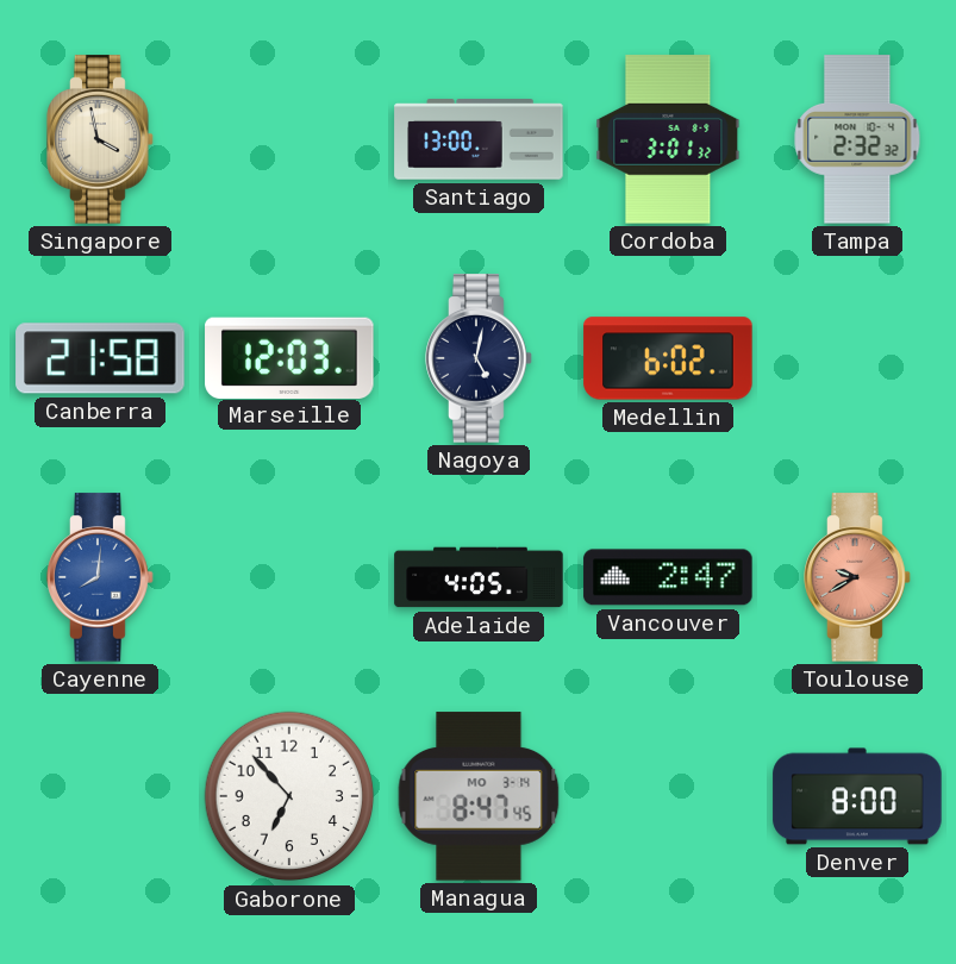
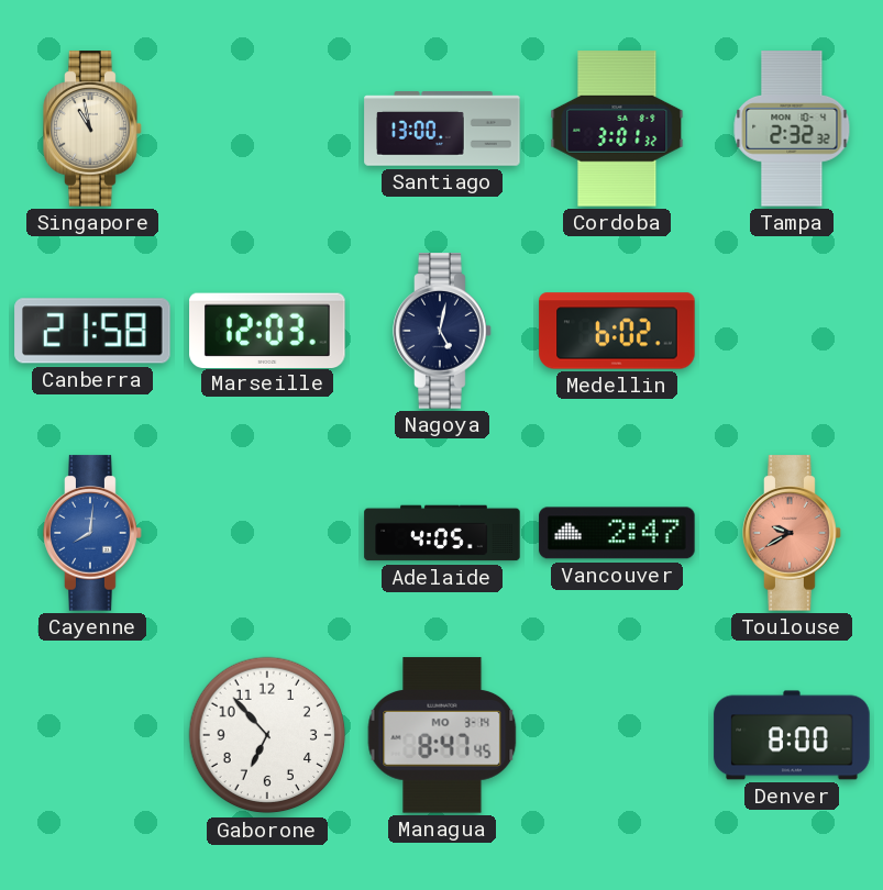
Singapore: 3:58 -> 10:58 (92, 129)
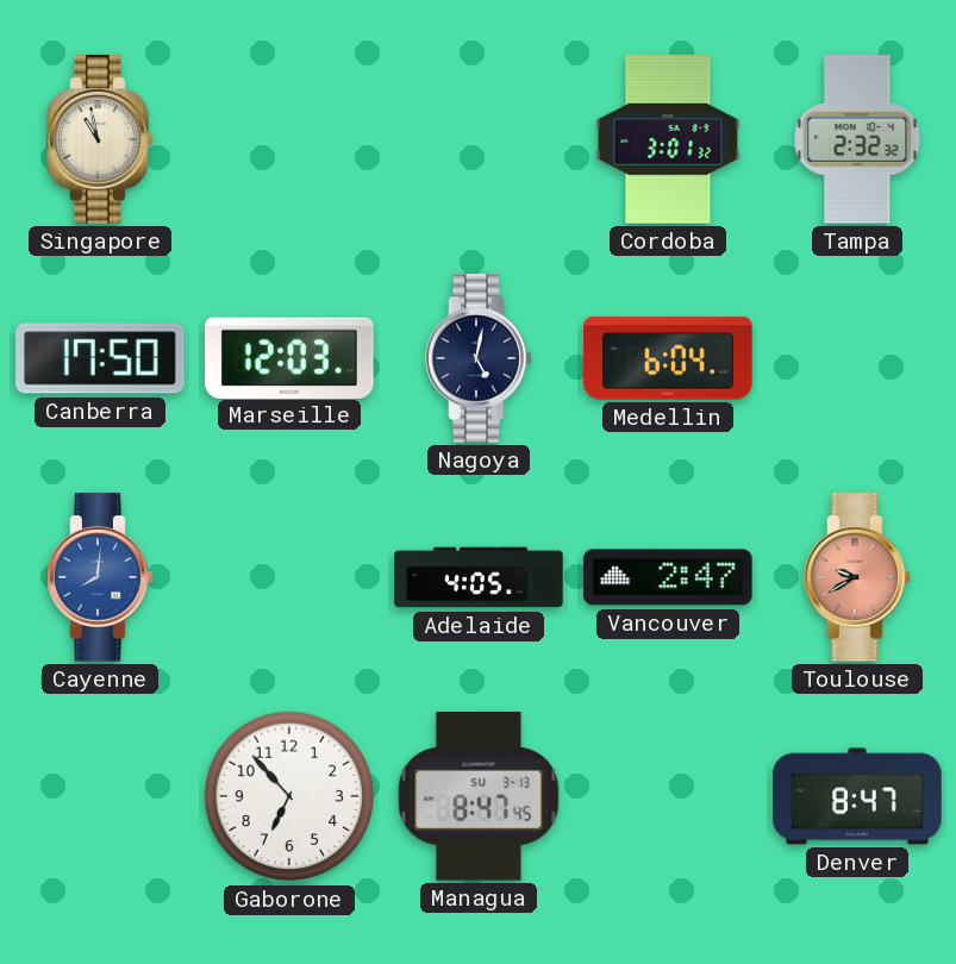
Santiago: 13:00 -> none (442, 129)
Canberra: 21:58 -> 17:50 (100, 358)
Medellin: 6:02 -> 6:04 (668, 358)
Managua date: MO 3-14 -> SU 3-13 (479, 796)
Denver: 8:00 -> 8:47 (857, 796)
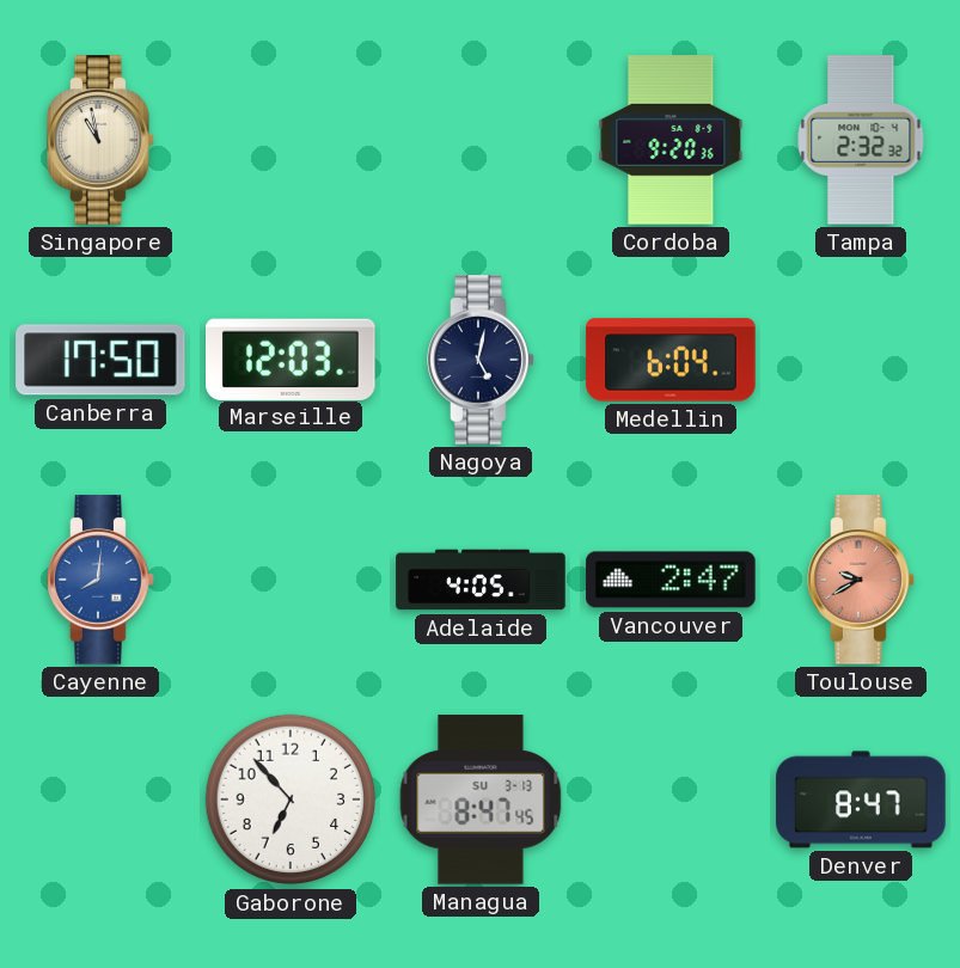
Cordoba: 3:01 -> 9:20 (671, 140)
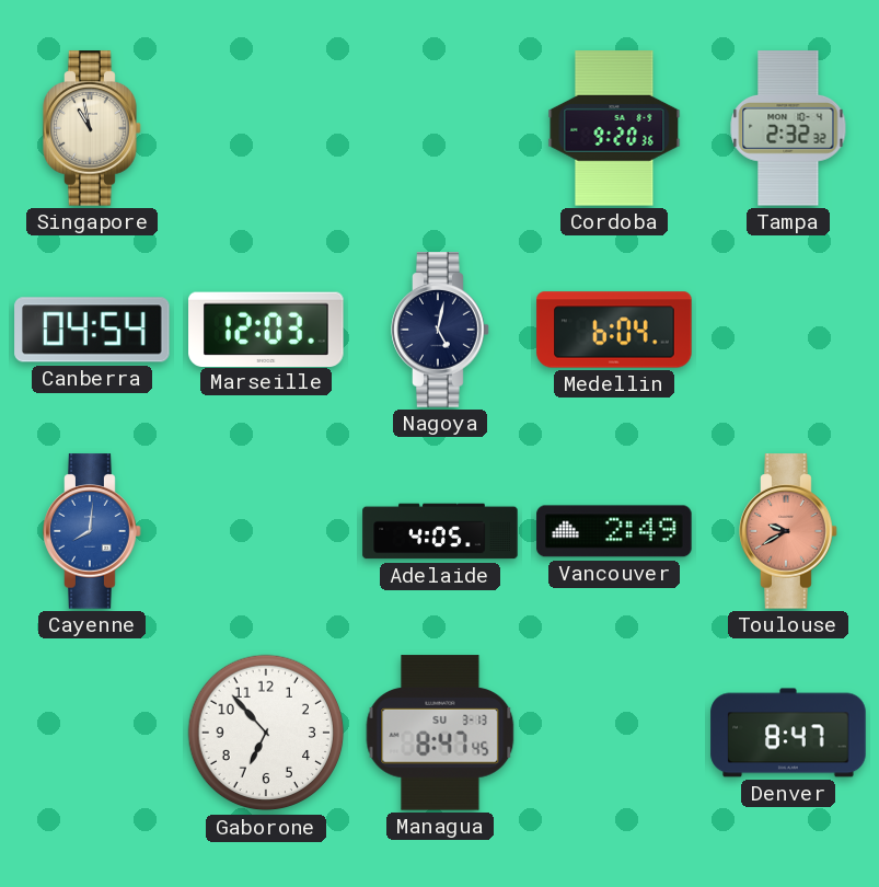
Canberra: 17:50 -> 04:54 (92, 330)
Vancouver: 2:47 -> 2:49 (614, 531)
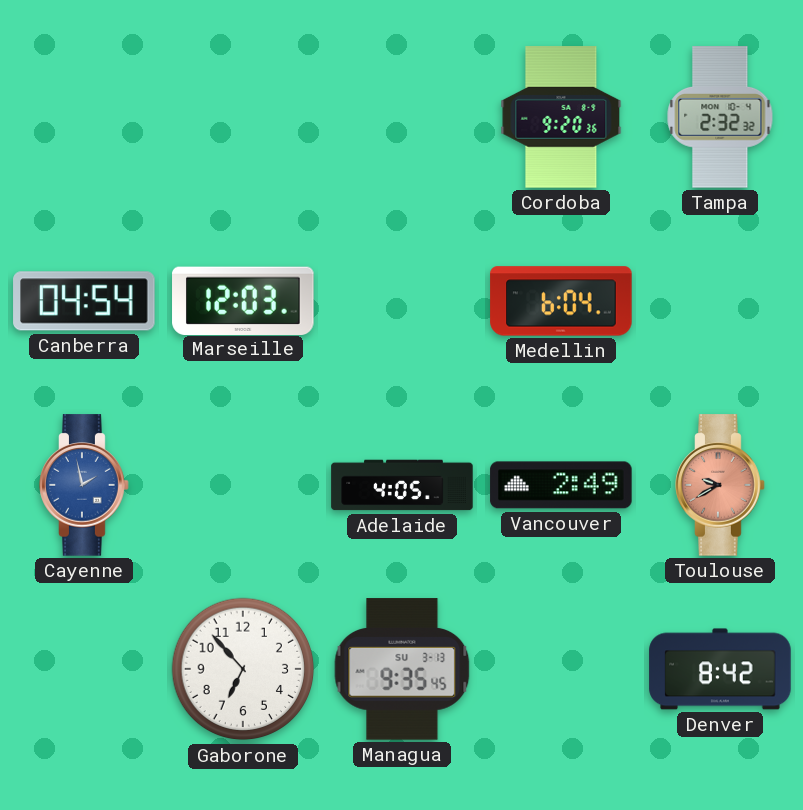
Singapore: 10:58 -> none (92, 128)
Nagoya: 5:02 -> none (440, 330)
Cayenne: 8:01 -> 1:58 (84, 485)
Managua: 8:47 -> 9:35 (402, 669)
Denver: 8:47 -> 8:42 (720, 669)
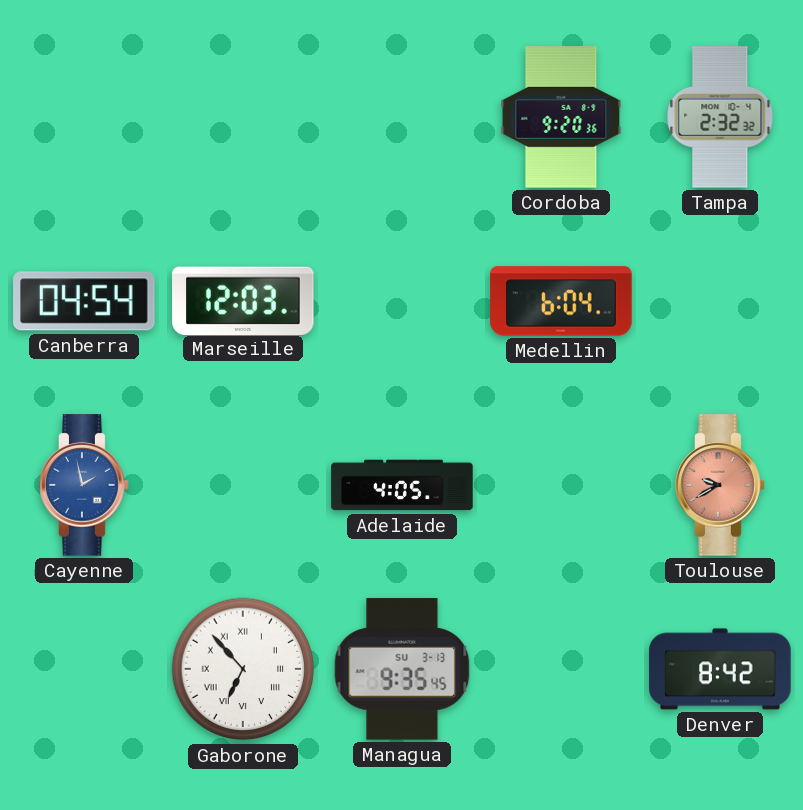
Vancouver: 2:49 -> none (561, 485)
Gaborone numerals: Arabic -> Roman (243, 669)
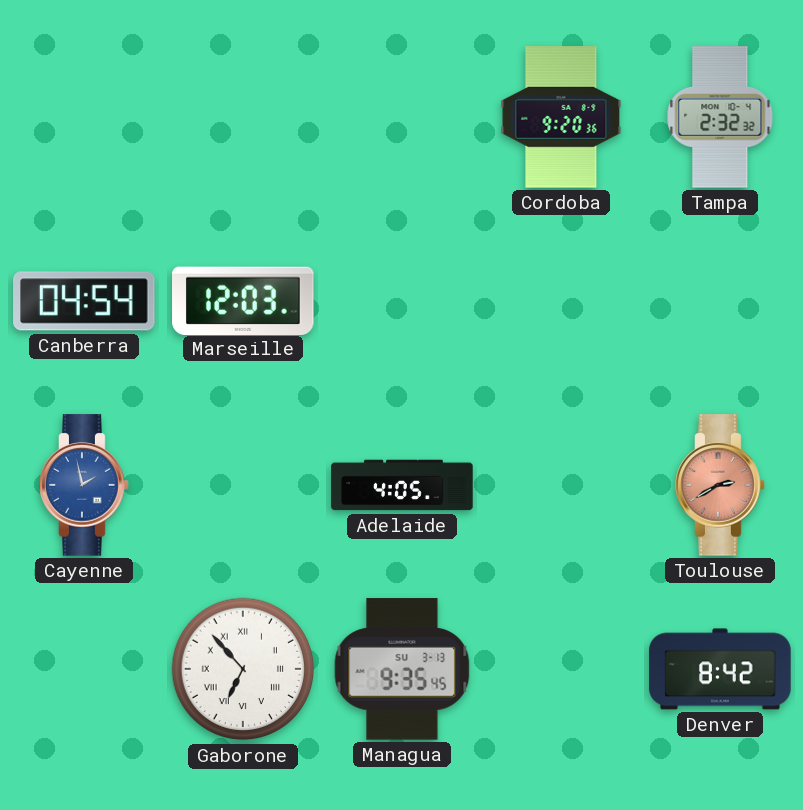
Medellin: 6:04 -> none (561, 301)
Toulouse: 9:40 -> 2:40 (720, 485)
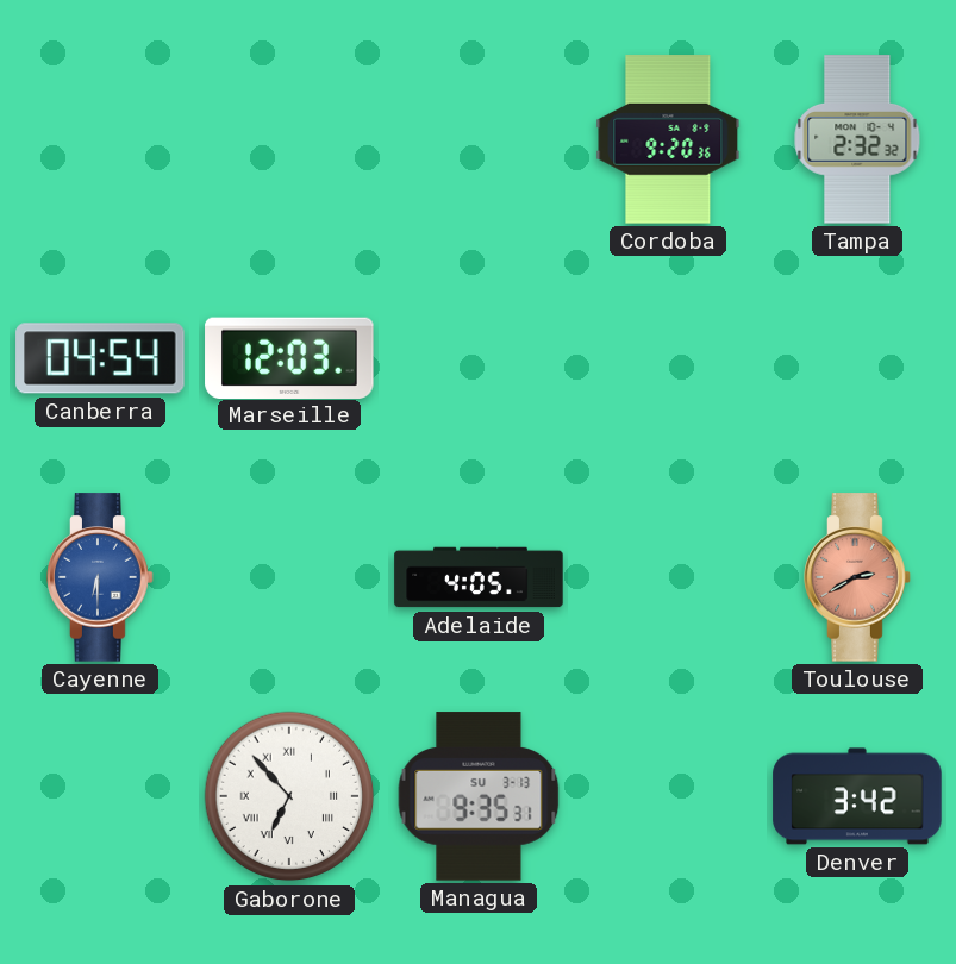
Cayenne: 1:58 -> 6:30 (100, 577)
Managua: 9:35:45 -> 9:35:31 (479, 796)
Denver: 8:42 -> 3:42 (857, 796)
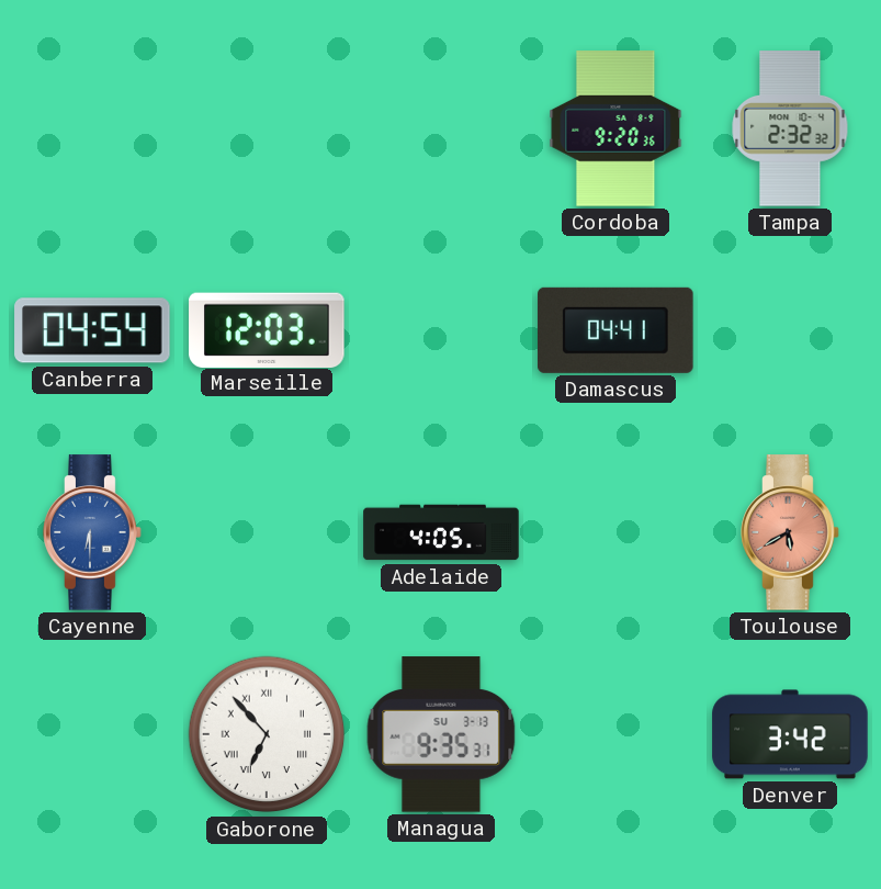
Damascus: none -> 04:41 (615, 330)
Toulouse: 2:40 -> 5:40 (790, 532)
